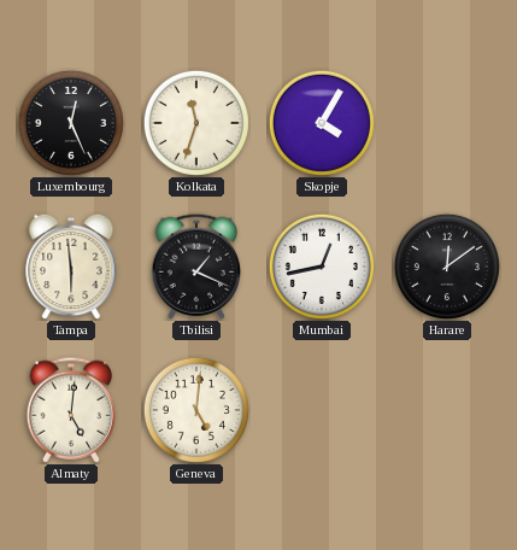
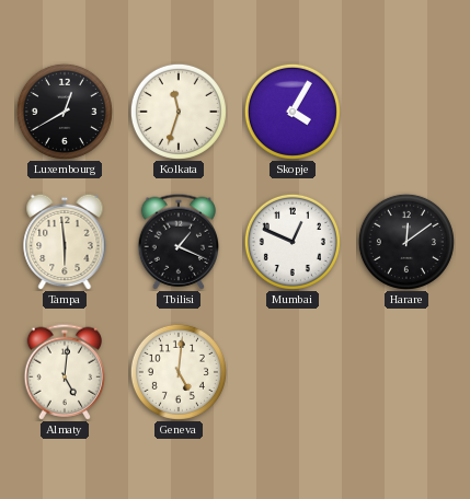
Luxembourg: 12:26 -> 12:40 (65, 112)
Mumbai: 12:43 -> 12:49 (293, 242)
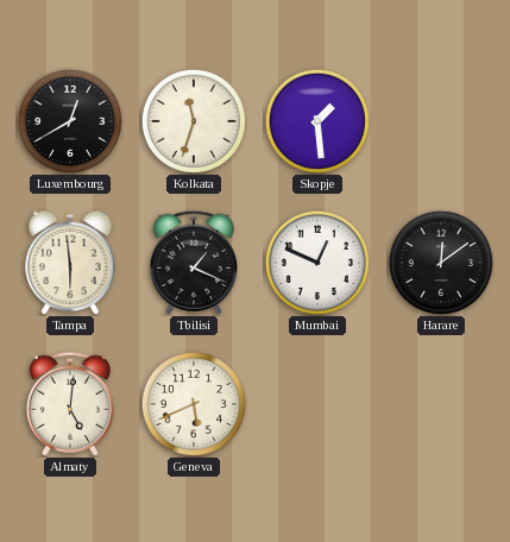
Skopje: 4:05 -> 1:29 (317, 121)
Geneva: 5:01 -> 5:41 (194, 404)
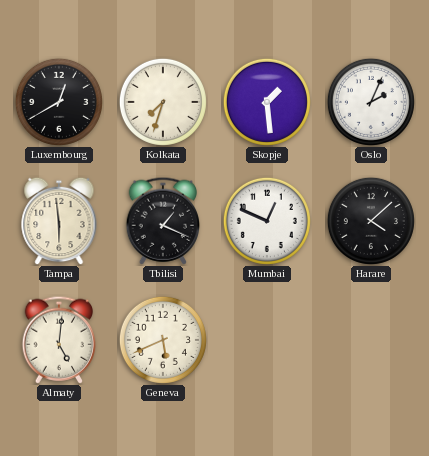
Kolkata: 11:33 -> 7:33 (163, 102)
Oslo: none -> 2:04 (371, 102)
Harare: 12:09 -> 4:08 (371, 221)
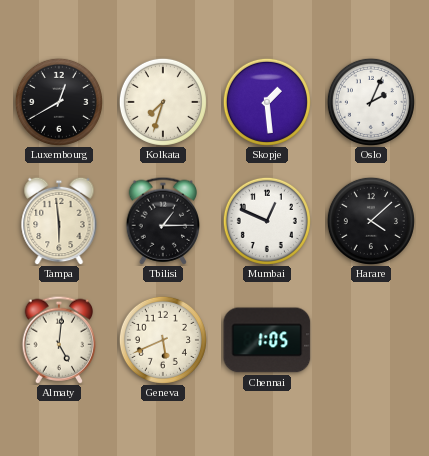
Tbilisi: 1:19 -> 1:15 (163, 221)
Chennai: none -> 1:05 (267, 340)
